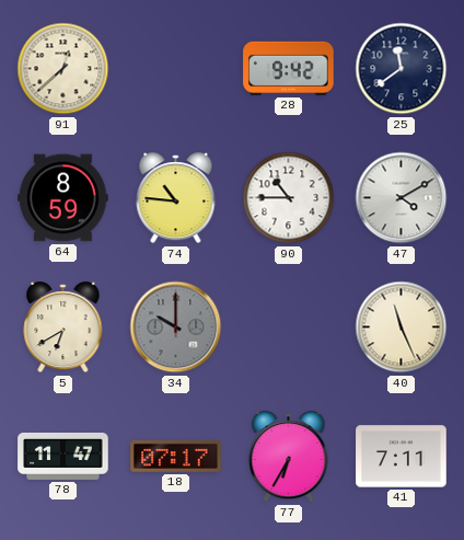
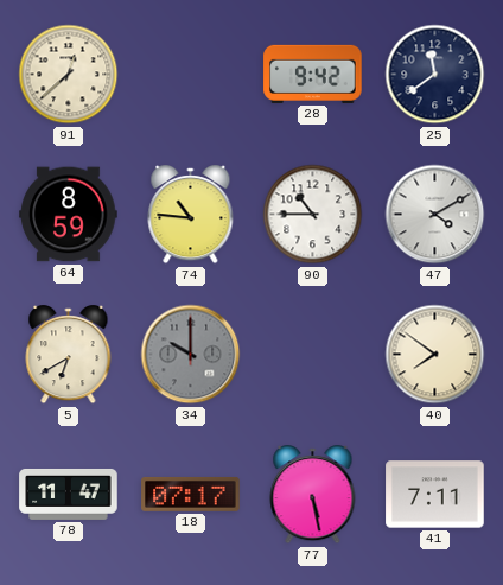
40: 11:26 -> 7:51 (435, 355)
77: 6:35 -> 5:28 (313, 495)
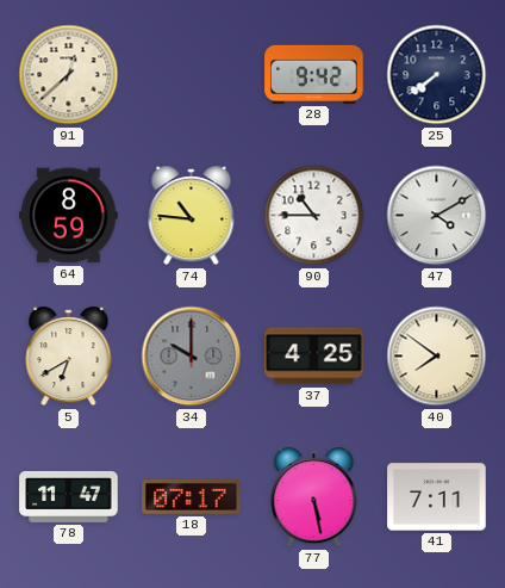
25: 11:39 -> 7:39 (437, 75)
37: none -> 4:25 (314, 357)
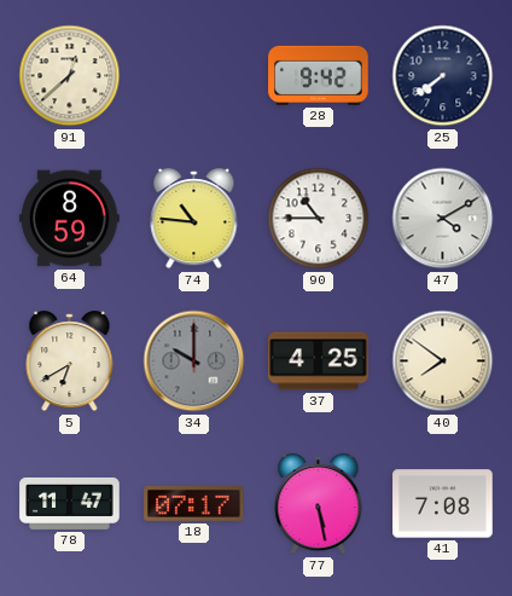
41: 7:11 -> 7:08 (443, 504)
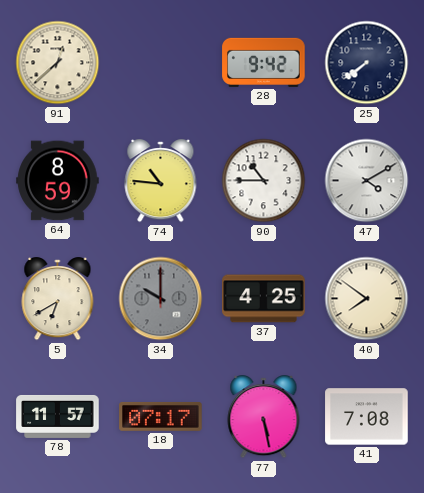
78: 11:47 -> 11:57 (58, 416)
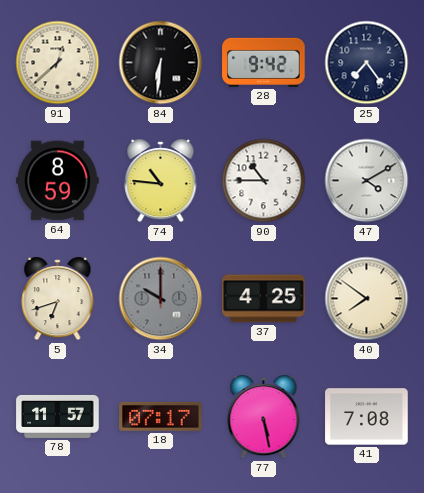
84: none -> 6:31 (161, 63)
25: 7:39 -> 7:24 (367, 63)
5: 6:40 -> 6:42 (58, 299)
